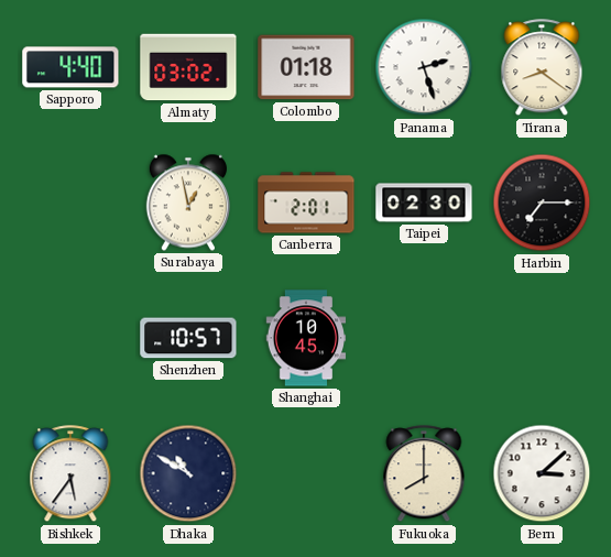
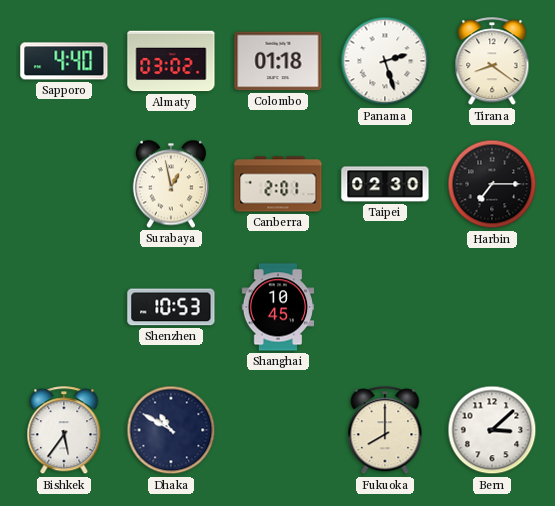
Shenzhen: 10:57 -> 10:53 (171, 307)
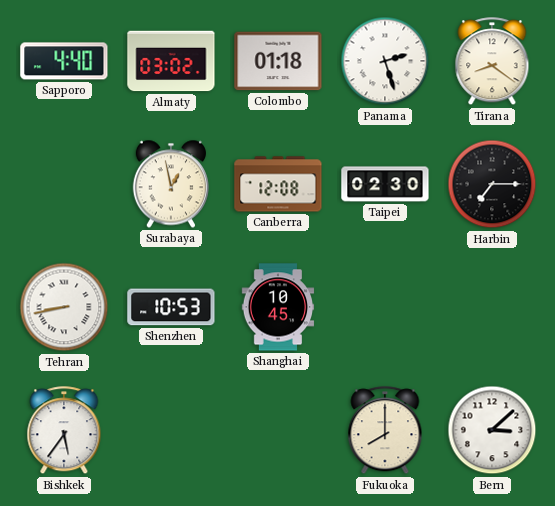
Canberra: 2:01 -> 12:08 (278, 184)
Tehran: none -> 8:43 (64, 307)
Dhaka: 10:50 -> none (171, 430)
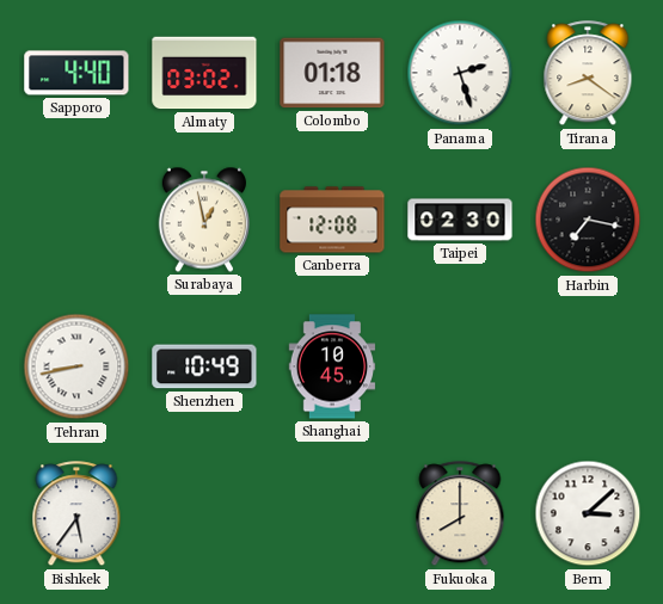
Harbin: 7:15 -> 7:17 (588, 220)
Shenzhen: 10:53 -> 10:49 (204, 366)
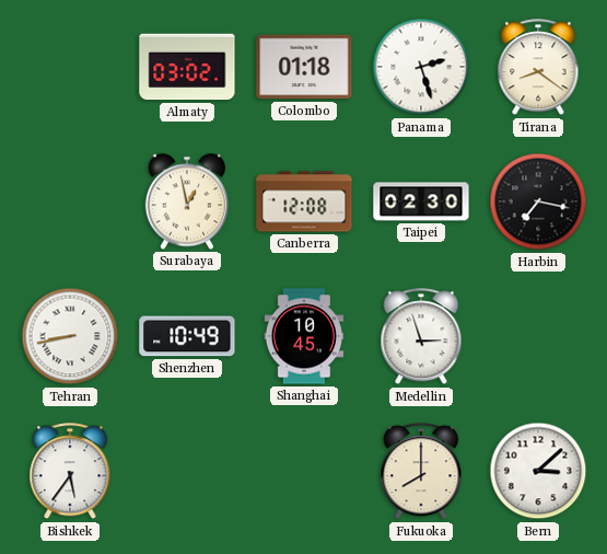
Sapporo: 4:40 -> none (76, 73)
Medellin: none -> 2:57 (421, 337)
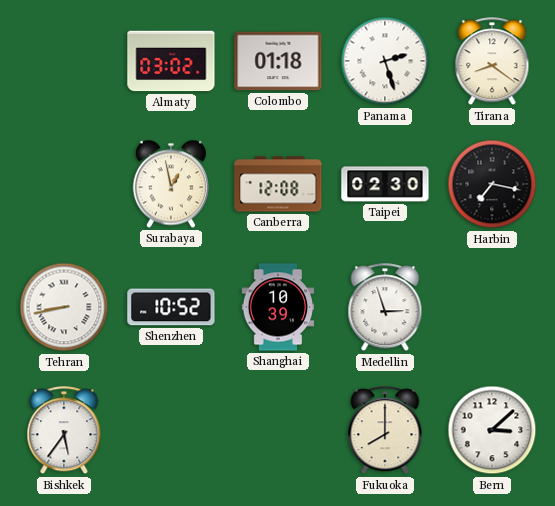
Shenzhen: 10:49 -> 10:52 (171, 307)
Shanghai: 10:45 -> 10:39 (278, 307)
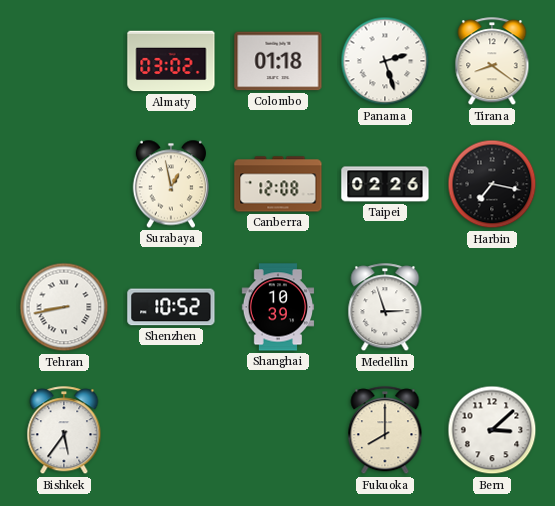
Taipei: 02:30 -> 02:26 (385, 184)
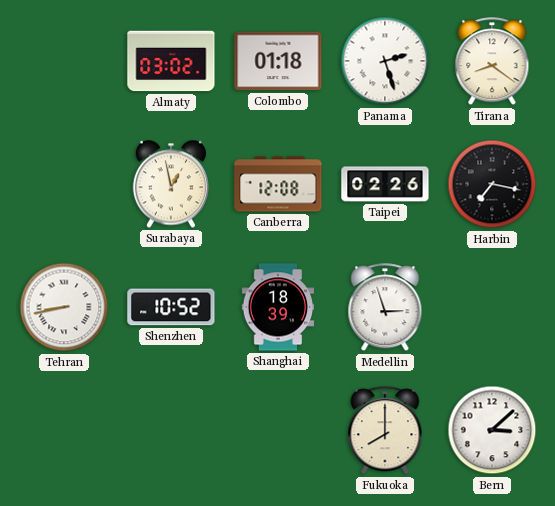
Shanghai: 10:39 -> 18:39 (278, 307)
Bishkek: 5:36 -> none (64, 431)
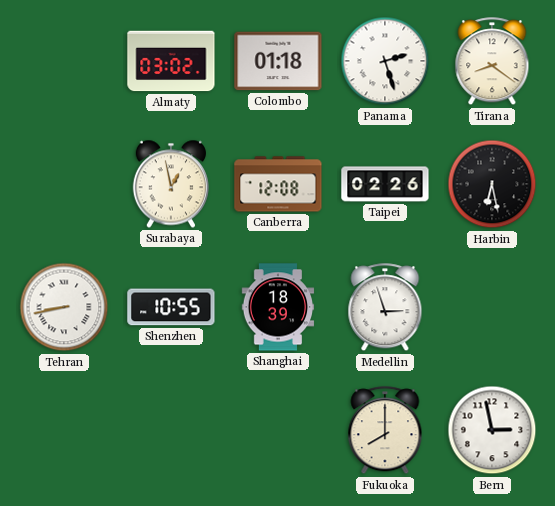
Harbin: 7:17 -> 6:28 (492, 184)
Shenzhen: 10:52 -> 10:55 (171, 307)
Bern: 3:08 -> 2:58 (492, 430)
